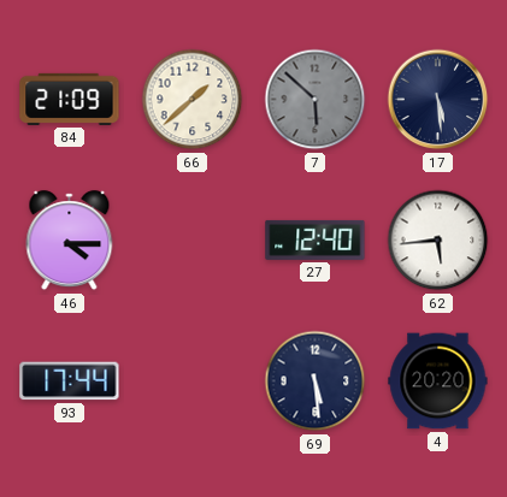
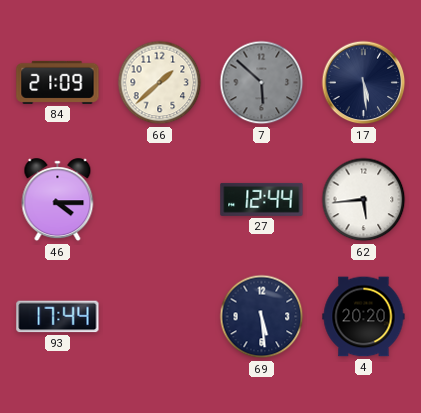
27: 12:40 -> 12:44 (262, 199)
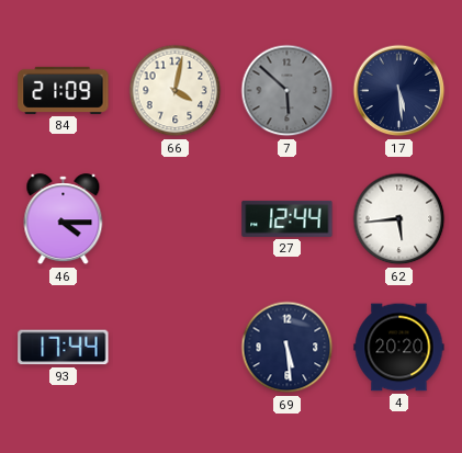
66: 1:38 -> 4:02 (176, 91)
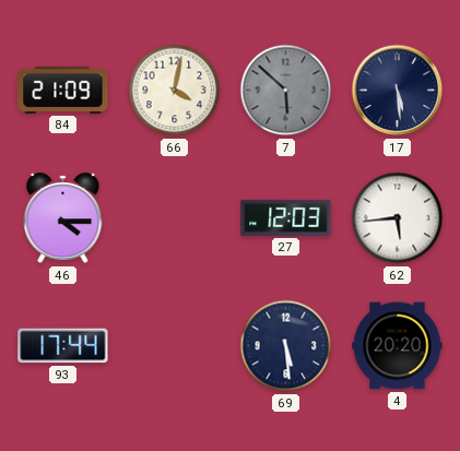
27: 12:44 -> 12:03 (286, 217)
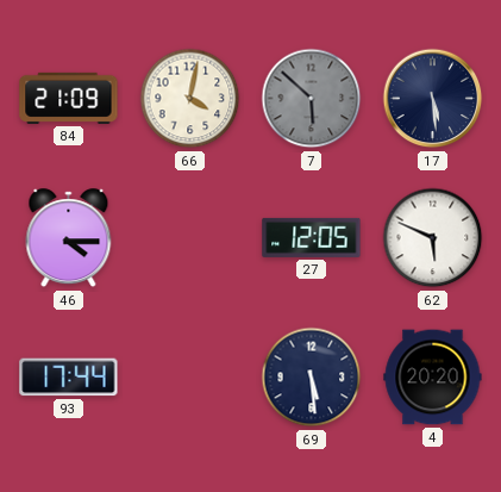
27: 12:03 -> 12:05 (312, 237)
62: 5:44 -> 5:49 (433, 238)
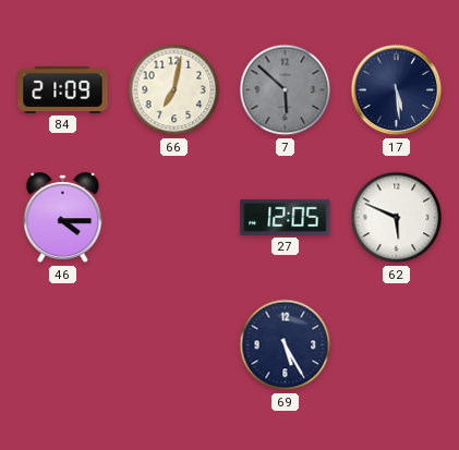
66: 4:02 -> 7:02 (174, 90)
93: 17:44 -> none (69, 378)
69: 5:29 -> 5:25 (286, 345)
4: 20:20 -> none (433, 378)
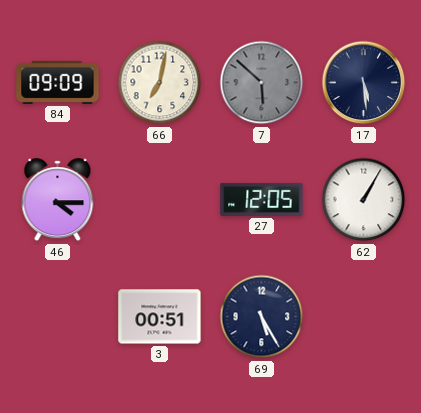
84: 21:09 -> 09:09 (58, 82)
62: 5:49 -> 1:05 (364, 200)
3: none -> 00:51 (160, 317)
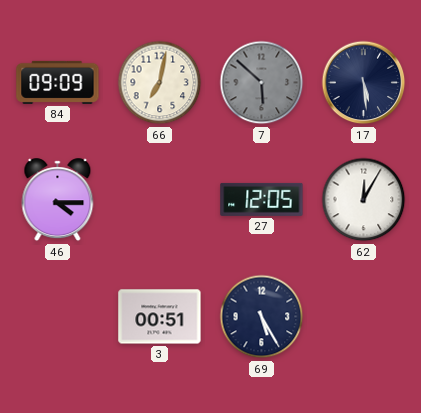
62: 1:05 -> 12:05 (364, 200)
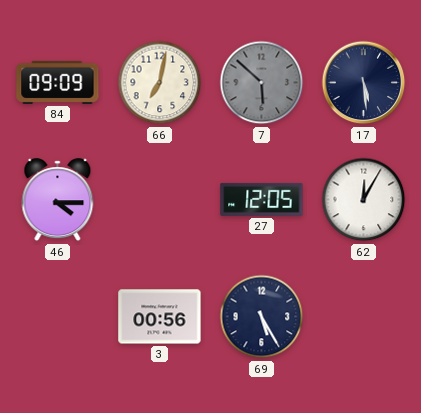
3: 00:51 -> 00:56 (160, 317)
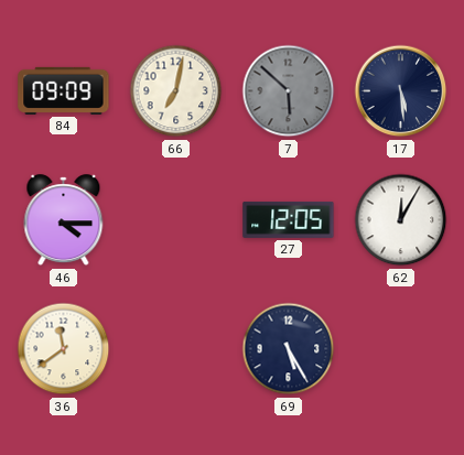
36: none -> 11:39 (64, 349)
3: 00:56 -> none (160, 317)
